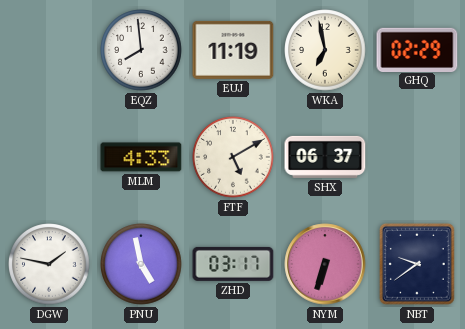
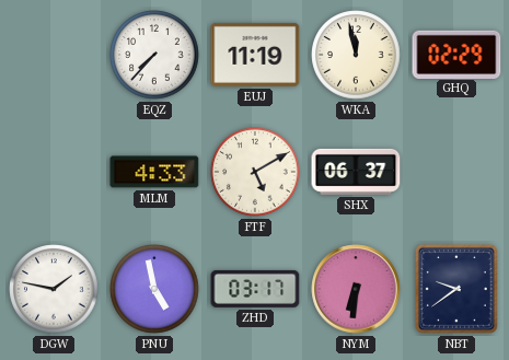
EQZ: 7:59 -> 7:37 (154, 55)
WKA: 6:58 -> 11:58 (356, 55)
NYM: 6:33 -> 6:31 (356, 289)
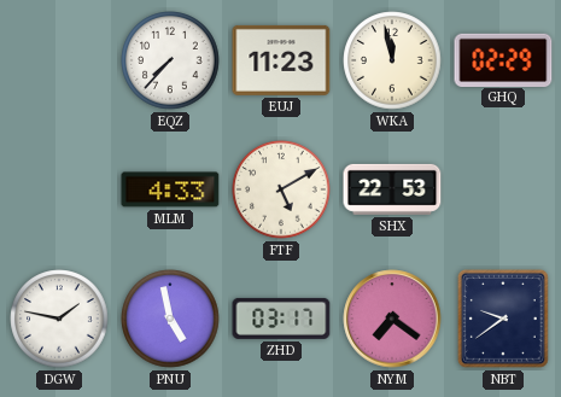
EUJ: 11:19 -> 11:23 (281, 60)
SHX: 06:37 -> 22:53 (392, 189)
NYM: 6:31 -> 7:21 (392, 319)
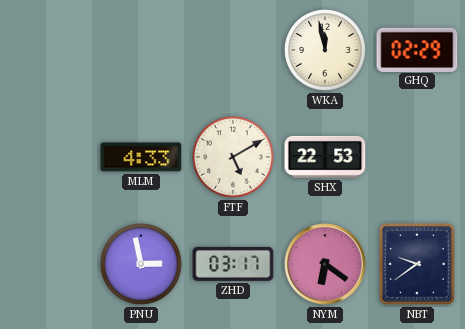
EQZ: 7:37 -> none (170, 60)
EUJ: 11:23 -> none (281, 60)
DGW: 1:47 -> none (59, 319)
PNU: 4:58 -> 2:58 (141, 264)
NYM: 7:21 -> 6:21 (325, 264)
